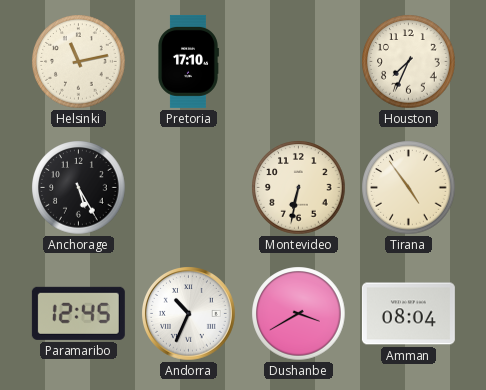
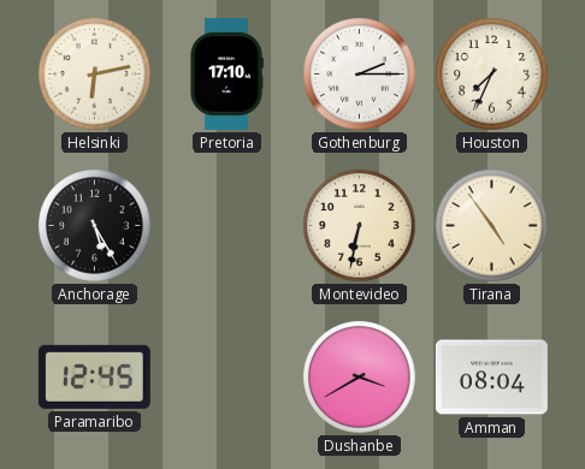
Helsinki: 11:13 -> 6:13 (95, 75)
Gothenburg: none -> 2:15 (360, 75)
Andorra: 10:34 -> none (189, 314)
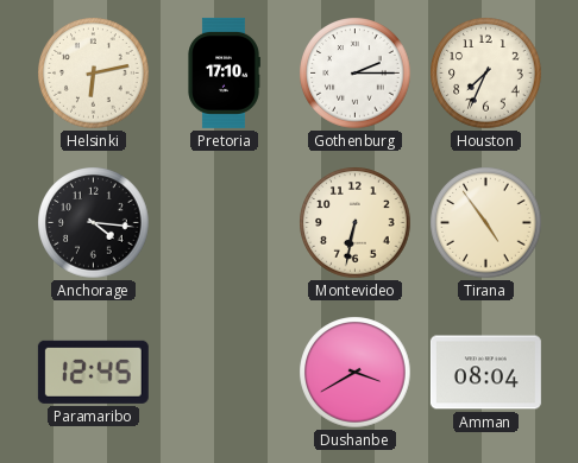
Anchorage: 5:25 -> 4:16 (94, 223)
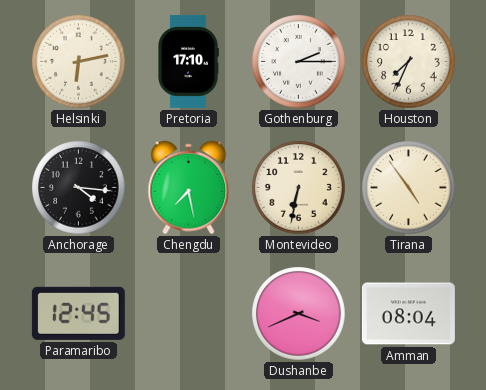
Chengdu: none -> 7:28 (189, 188)
Dushanbe: 3:40 -> 3:41 (299, 314)
